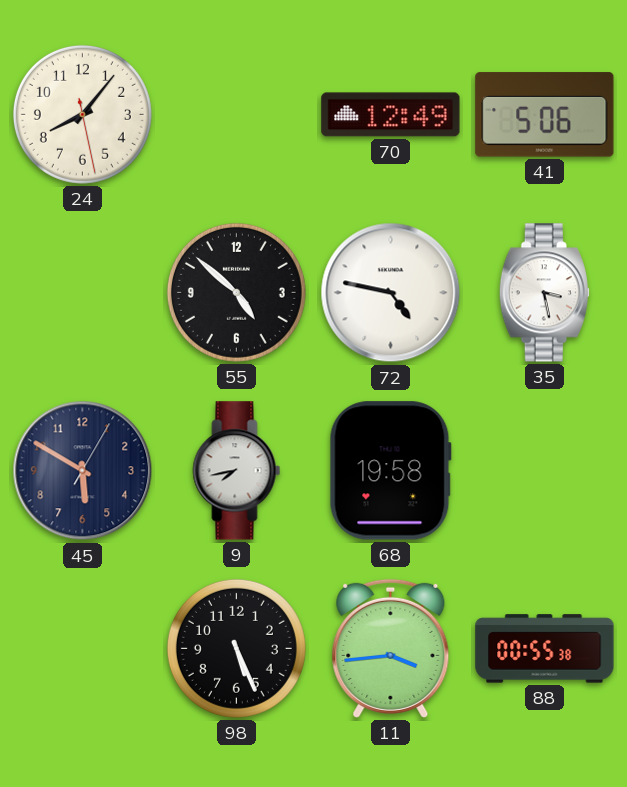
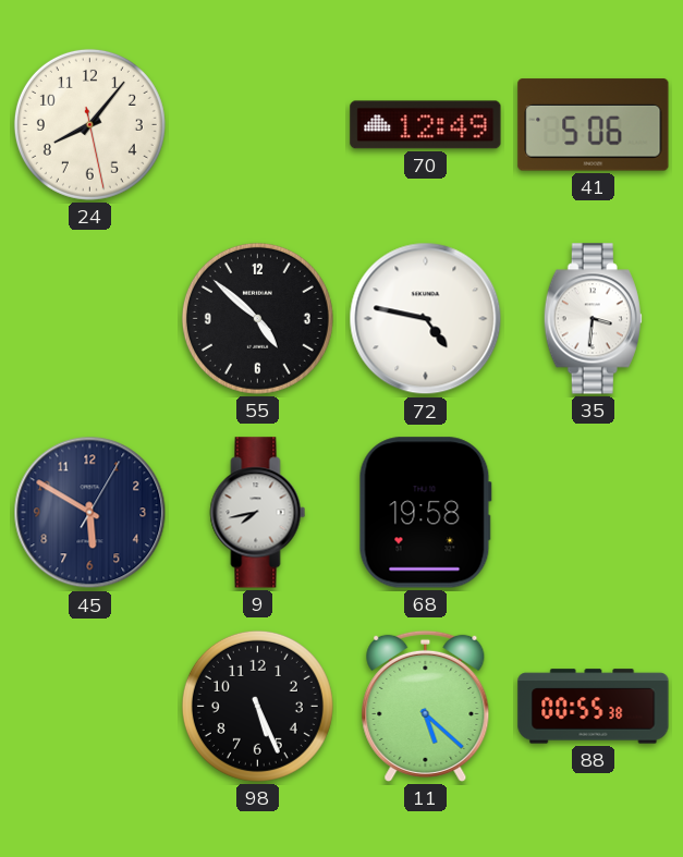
35: 3:28 -> 3:31 (593, 319)
11: 3:44 -> 5:22 (426, 706)
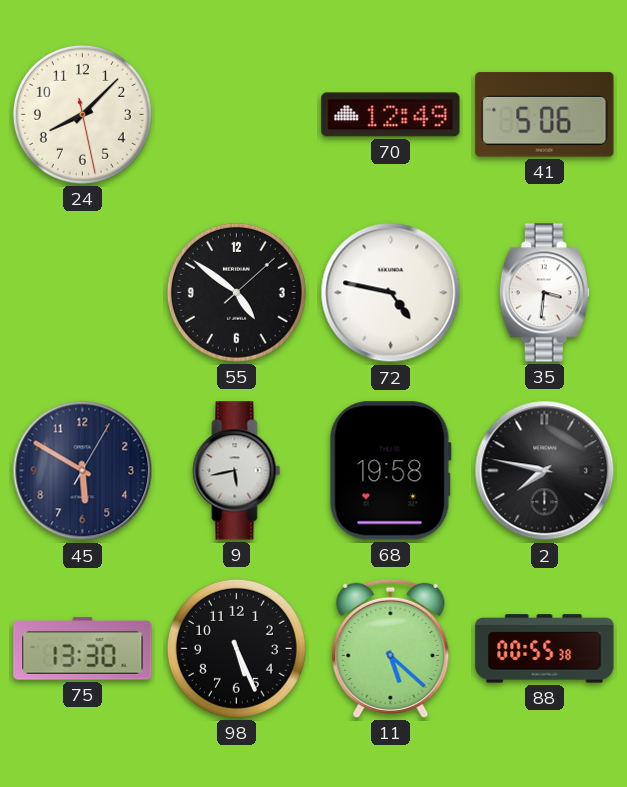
24: 8:06 -> 8:07 (82, 114)
55: 4:51:52 -> 4:51:08 (236, 292)
9: 7:43 -> 5:43 (237, 471)
2: none -> 7:47 (545, 471)
75: none -> 13:30 (83, 649)
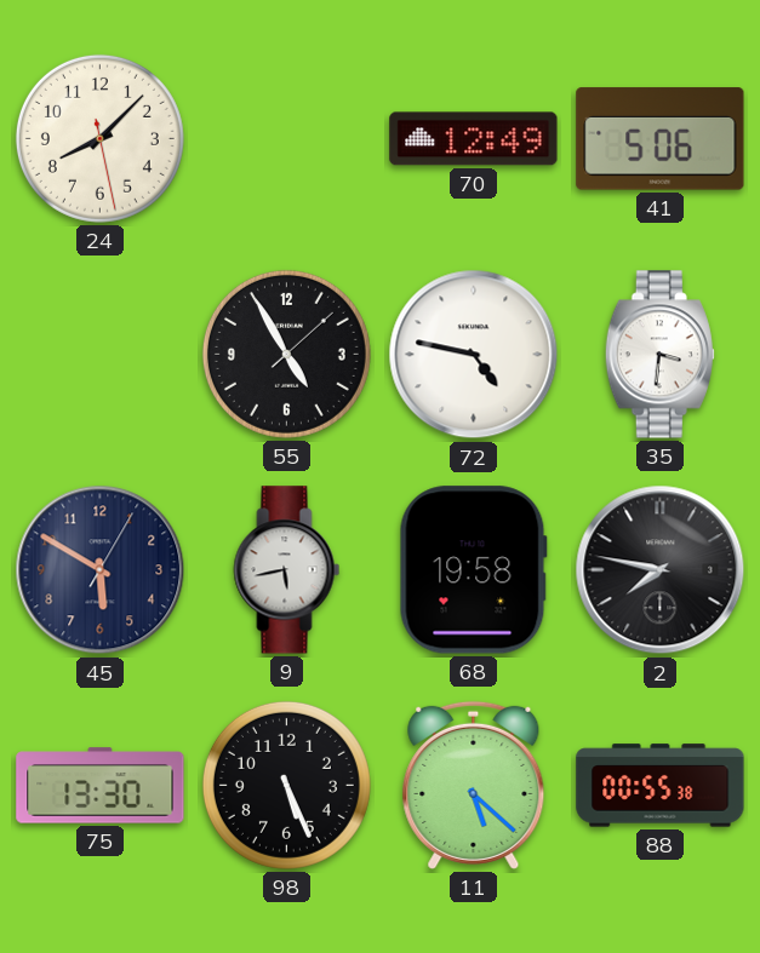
55: 4:51 -> 4:55 (286, 354)
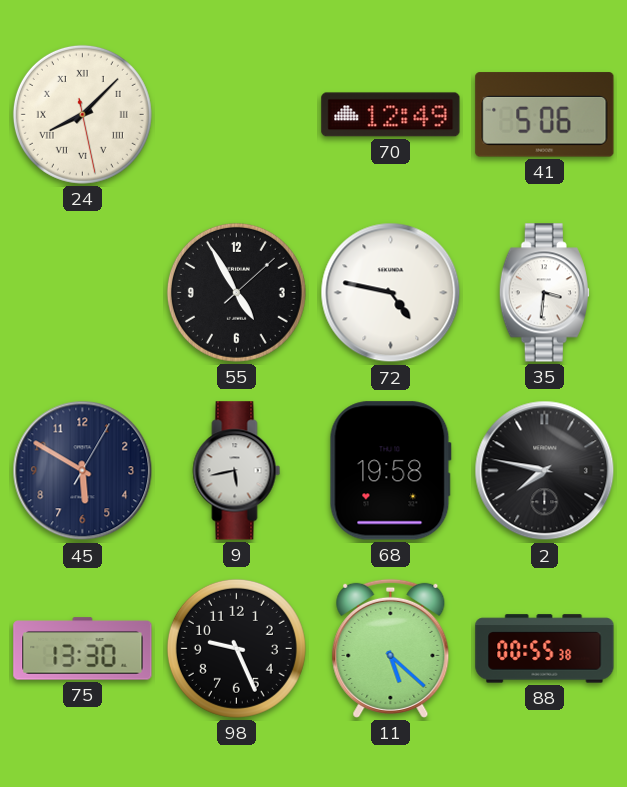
24 numerals: Arabic -> Roman (82, 114)
98: 5:26 -> 9:26 (236, 648)
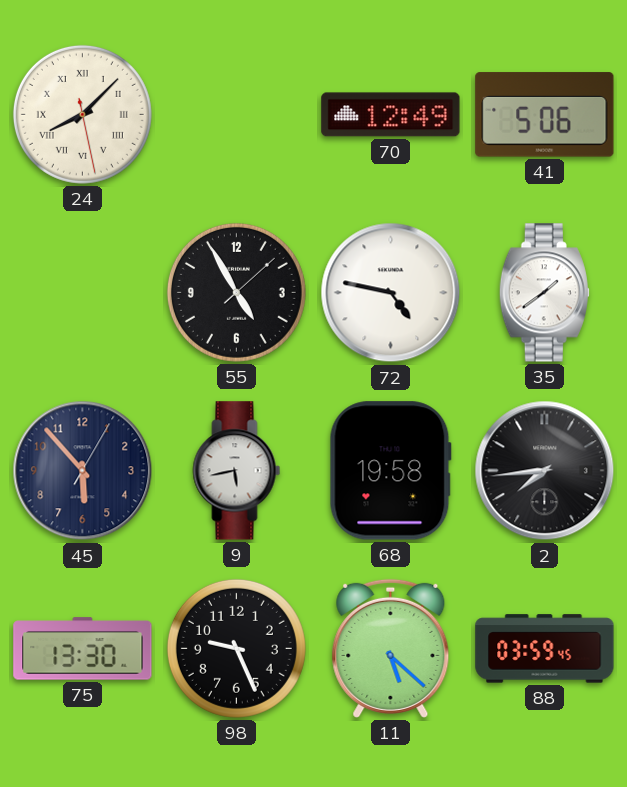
35: 3:31 -> 1:39 (544, 293)
45: 5:50 -> 5:53 (83, 471)
2: 7:47 -> 7:44 (545, 471)
88: 00:55 -> 03:59 (545, 649)
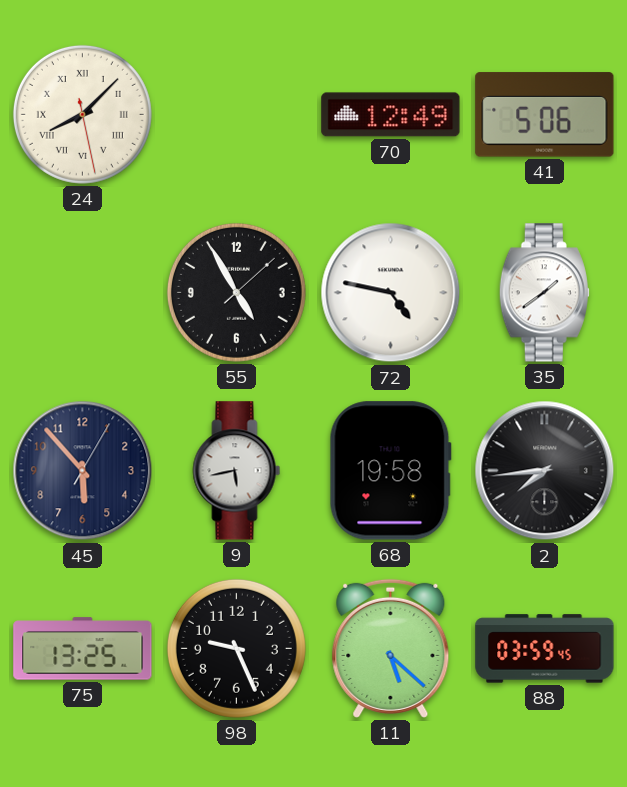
75: 13:30 -> 13:25 (83, 649)
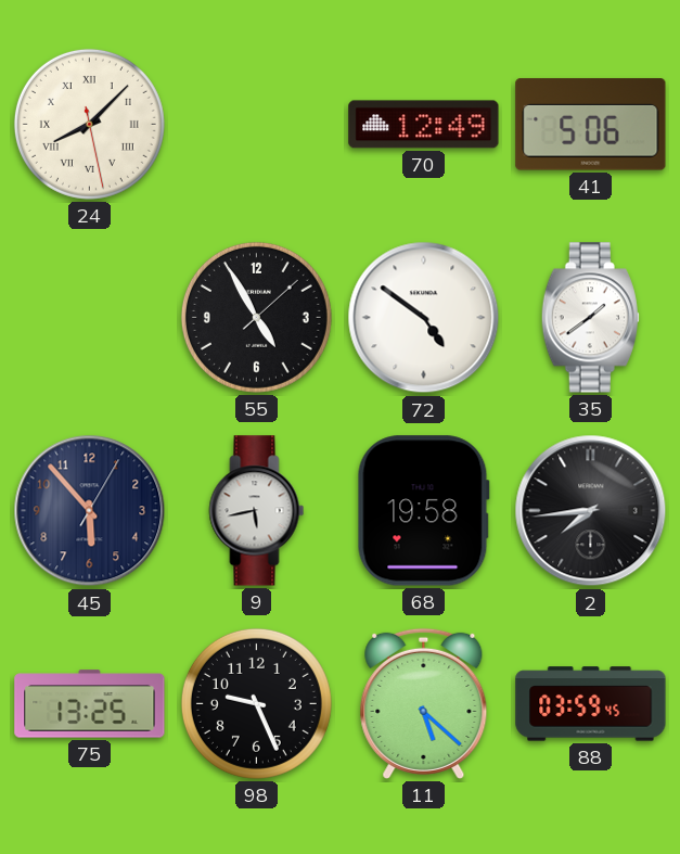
72: 4:47 -> 4:51 (424, 318)
